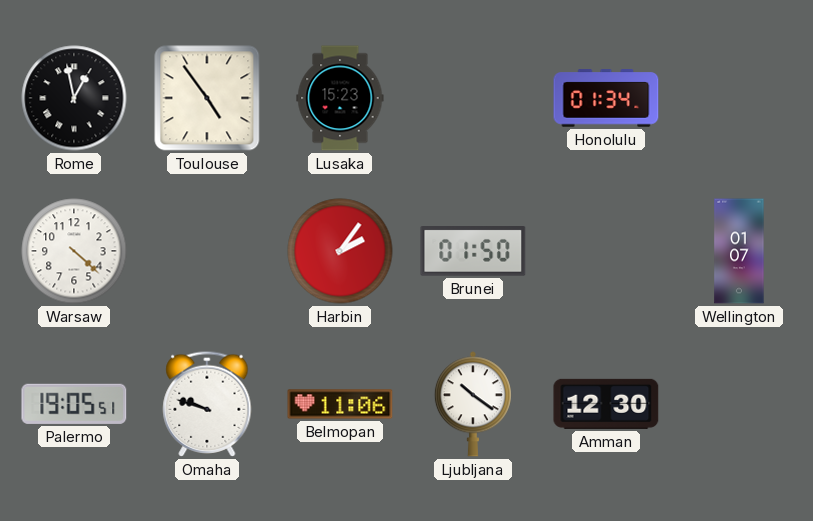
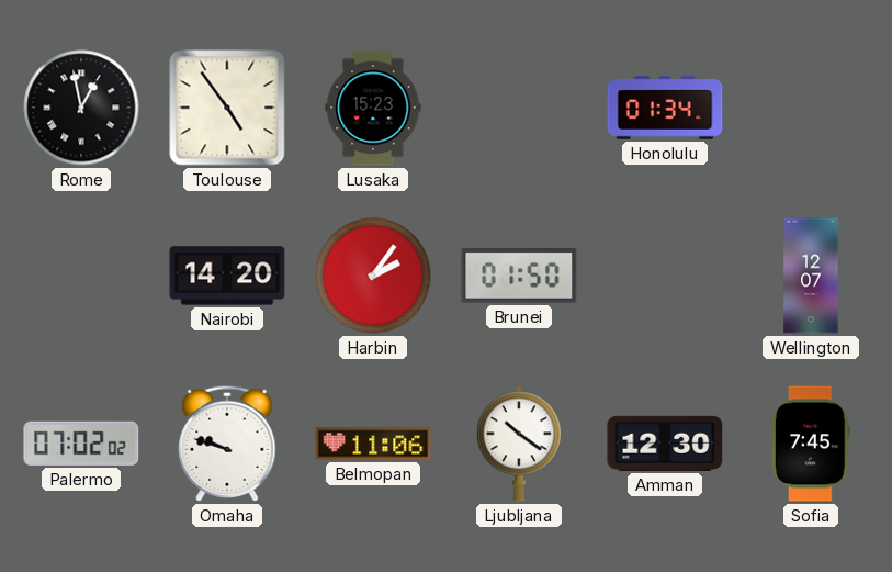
Warsaw: 4:22 -> none (74, 251)
Nairobi: none -> 14:20 (227, 276)
Wellington: 01:07 -> 12:07 (811, 276)
Palermo: 19:05 -> 07:02 (81, 444)
Sofia: none -> 7:45 (811, 444)
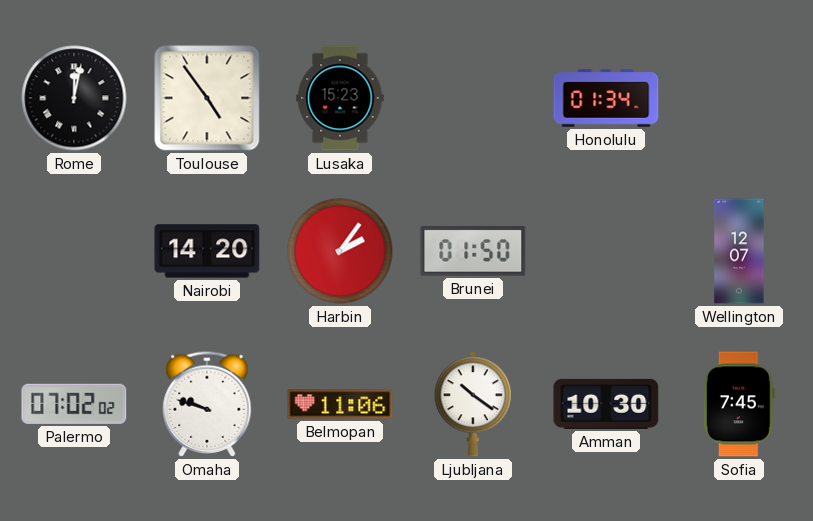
Rome: 12:58 -> 12:02 (74, 98)
Amman: 12:30 -> 10:30 (606, 404)
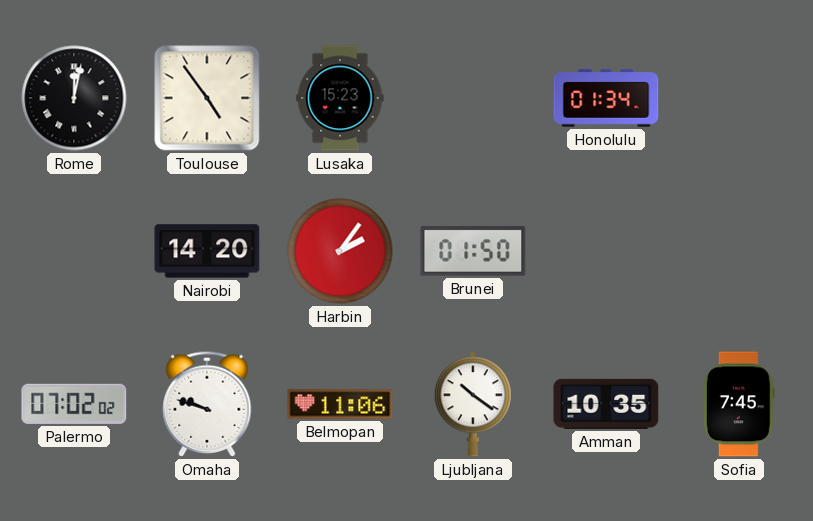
Wellington: 12:07 -> none (739, 251)
Amman: 10:30 -> 10:35 (606, 404)
